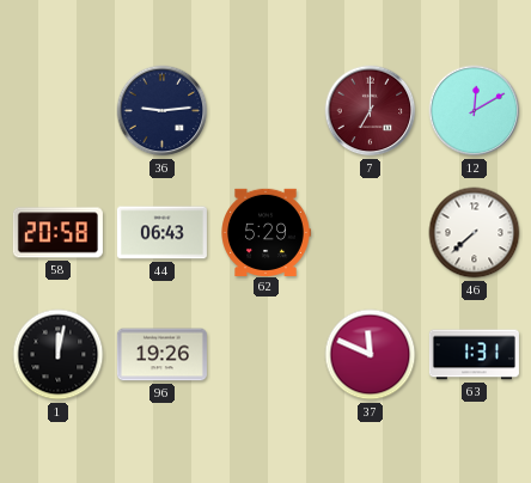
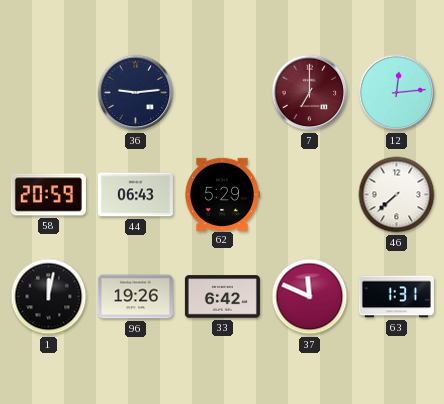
12: 12:10 -> 12:14 (397, 93)
58: 20:58 -> 20:59 (48, 195)
33: none -> 6:42 (222, 297)
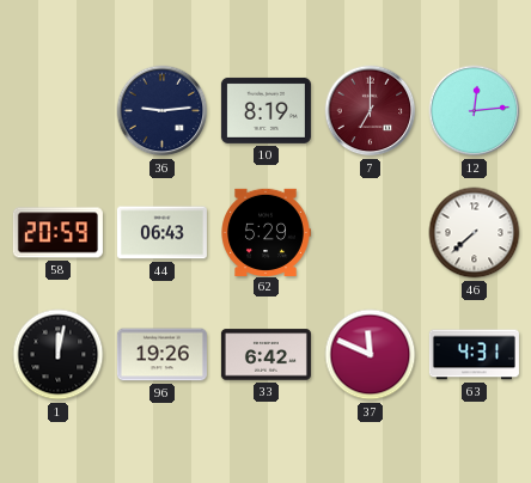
10: none -> 8:19 (265, 110)
63: 1:31 -> 4:31 (474, 355)
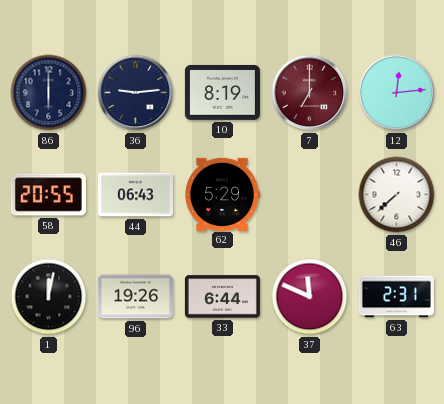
86: none -> 6:00 (49, 93)
58: 20:59 -> 20:55 (48, 195)
33: 6:42 -> 6:44 (222, 297)
63: 4:31 -> 2:31 (396, 297)
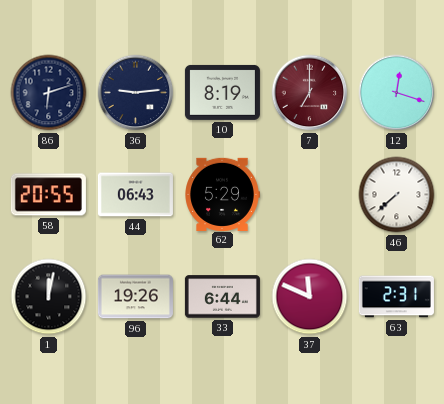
86: 6:00 -> 6:12 (49, 93)
12: 12:14 -> 12:18 (397, 93)
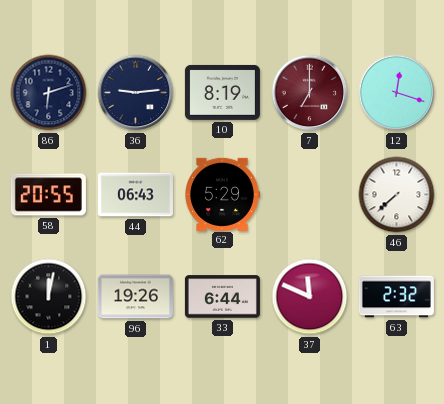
63: 2:31 -> 2:32 (396, 297)
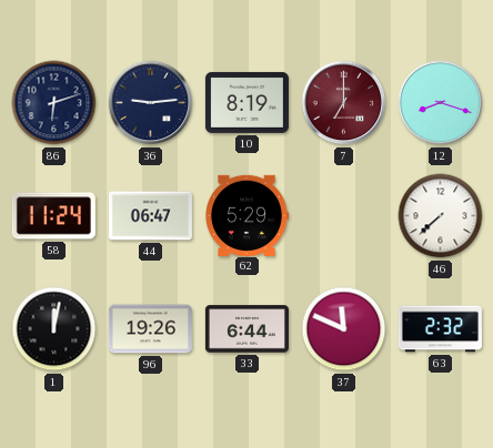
12: 12:18 -> 8:18 (441, 103)
58: 20:55 -> 11:24 (53, 216)
44: 06:43 -> 06:47 (150, 216)
